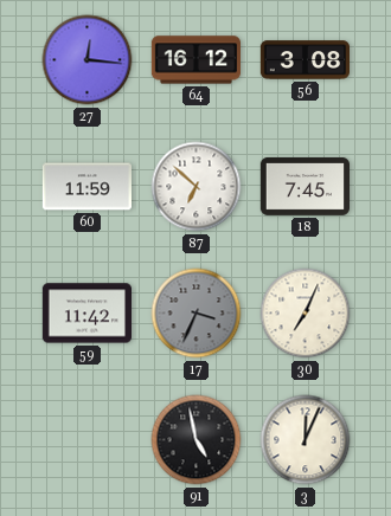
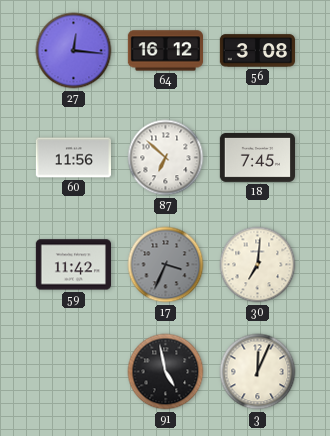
60: 11:59 -> 11:56 (73, 158)
30: 7:04 -> 7:01 (258, 265)
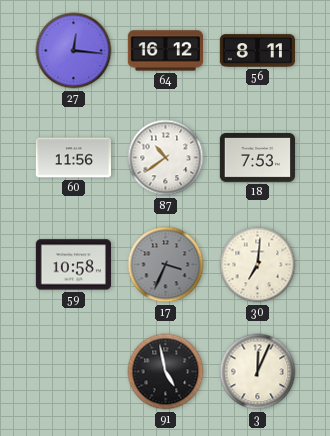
56: 3:08 -> 8:11 (257, 51)
87: 6:52 -> 10:39 (166, 158)
18: 7:45 -> 7:53 (257, 157)
59: 11:42 -> 10:58 (73, 265)
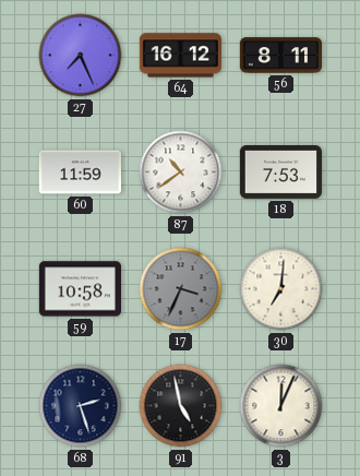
27: 12:16 -> 7:26 (81, 56)
60: 11:56 -> 11:59 (80, 172)
68: none -> 2:27 (81, 406)
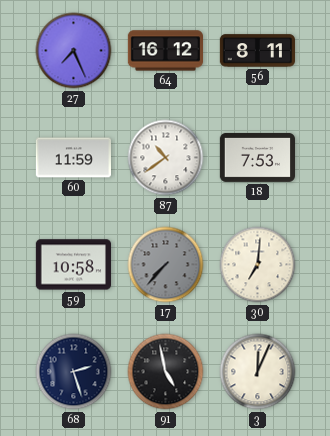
17: 3:34 -> 7:37 (166, 265)
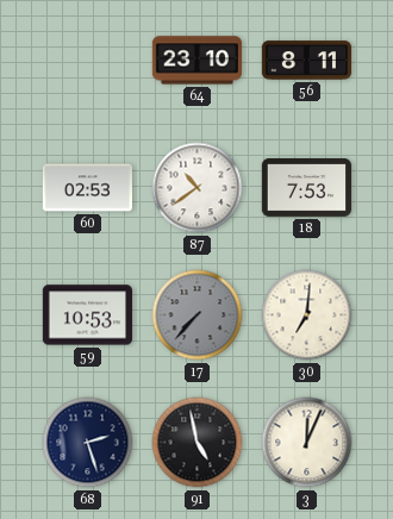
27: 7:26 -> none (74, 51)
64: 16:12 -> 23:10 (196, 61)
60: 11:59 -> 02:53 (87, 188)
59: 10:58 -> 10:53 (87, 315)
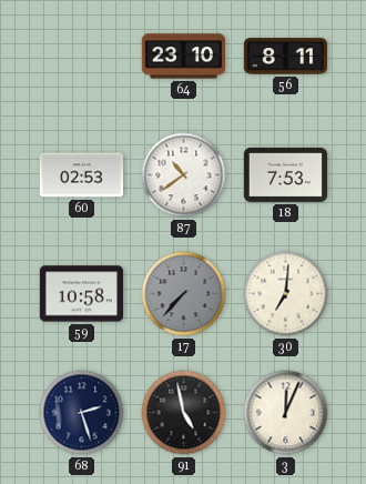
59: 10:53 -> 10:58 (81, 294)
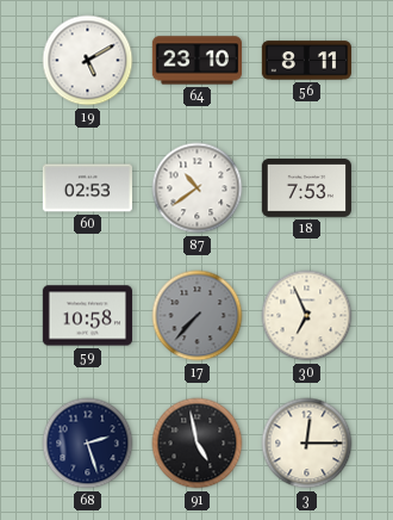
19: none -> 5:10 (88, 61)
30: 7:01 -> 6:56 (307, 316)
3: 12:04 -> 12:15 (307, 444)
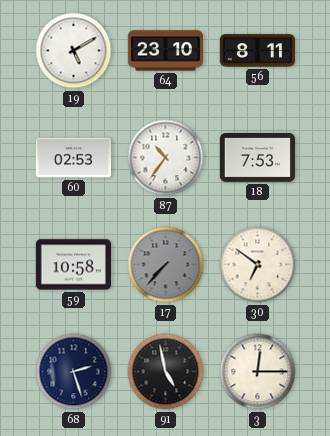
87: 10:39 -> 10:36 (166, 158)
30: 6:56 -> 6:51 (258, 265)
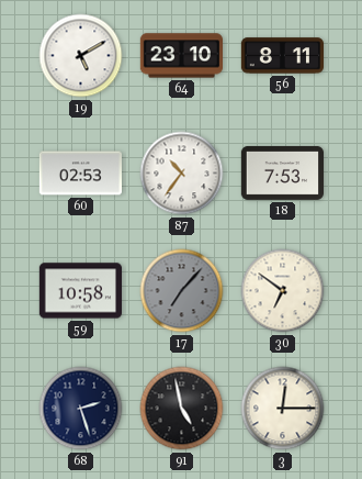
17: 7:37 -> 7:07 (182, 291)
